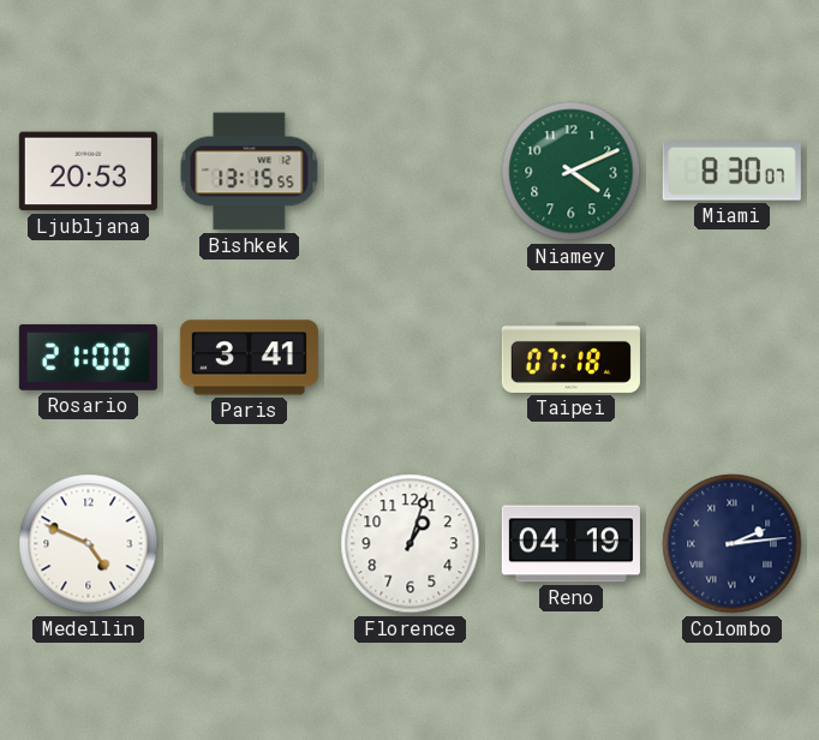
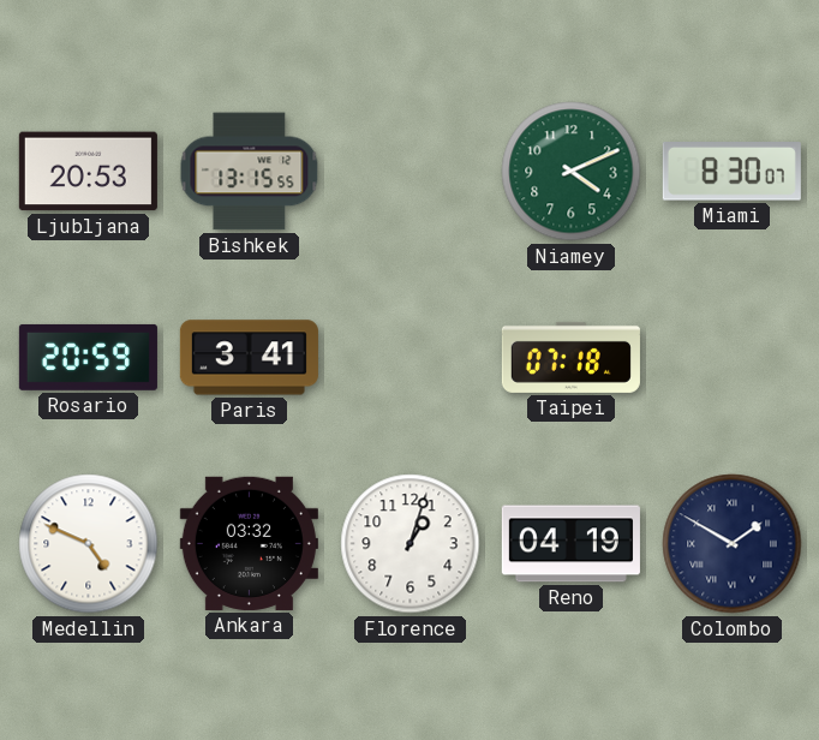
Rosario: 21:00 -> 20:59 (88, 357)
Ankara: none -> 03:32 (249, 543)
Colombo: 2:14 -> 1:50 (733, 544)
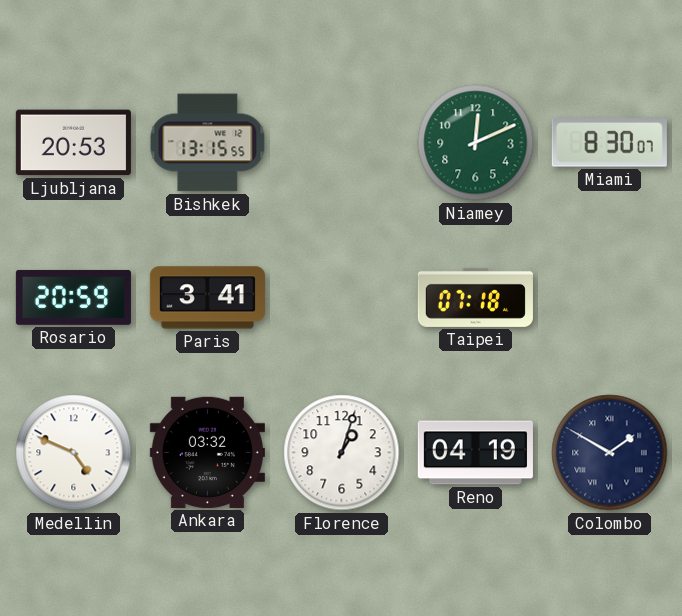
Niamey: 4:11 -> 12:11 (476, 143)
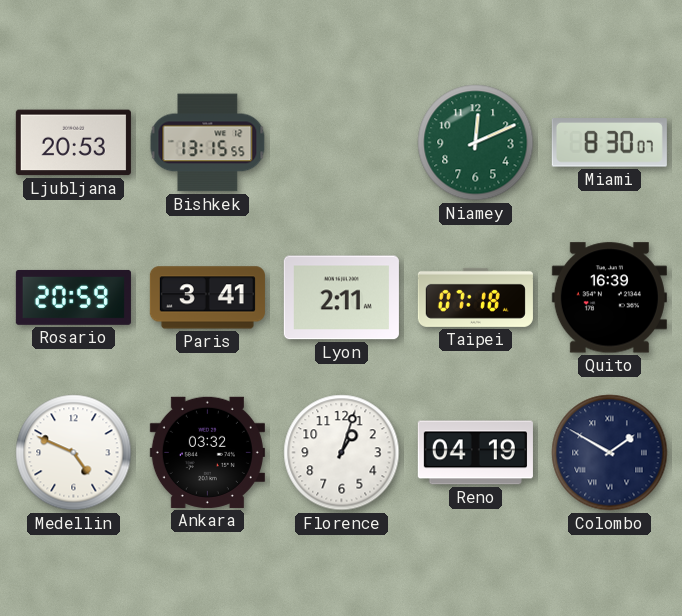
Lyon: none -> 2:11 (341, 298)
Quito: none -> 16:39 (609, 298)
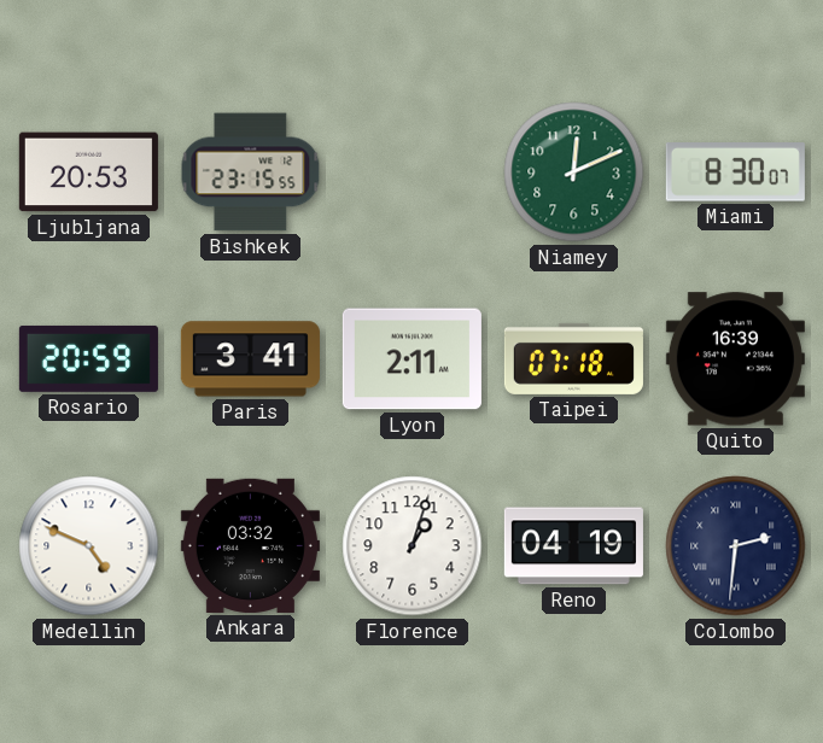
Bishkek: 13:15 -> 23:15 (251, 172)
Colombo: 1:50 -> 2:31 (736, 546)
